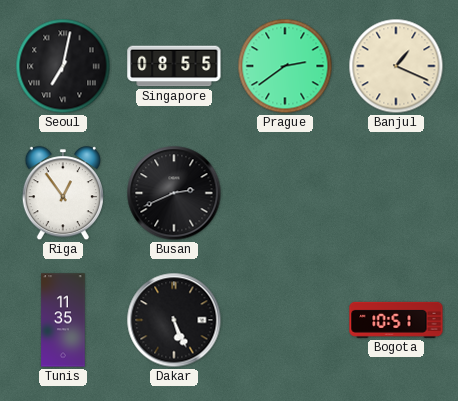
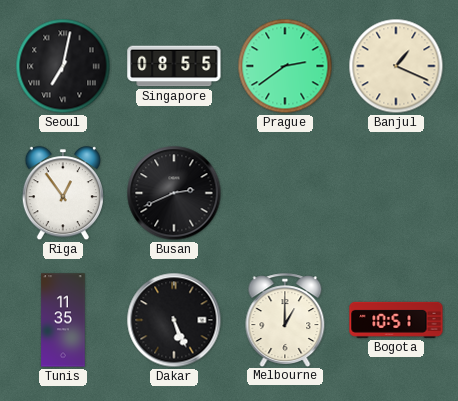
Melbourne: none -> 1:00 (285, 320)
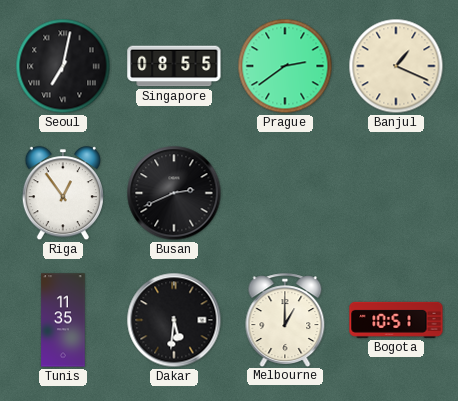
Dakar: 5:26 -> 5:31 (174, 320)
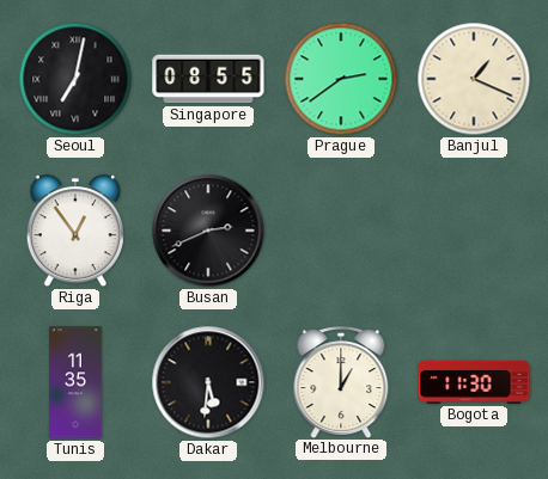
Bogota: 10:51 -> 11:30 (474, 382)
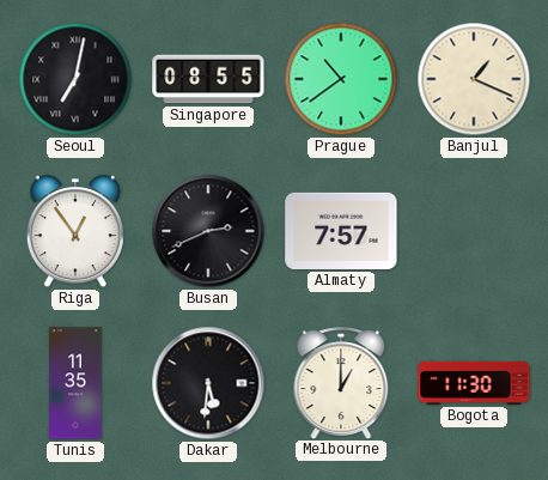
Prague: 2:39 -> 10:39 (341, 79)
Almaty: none -> 7:57 (341, 231)
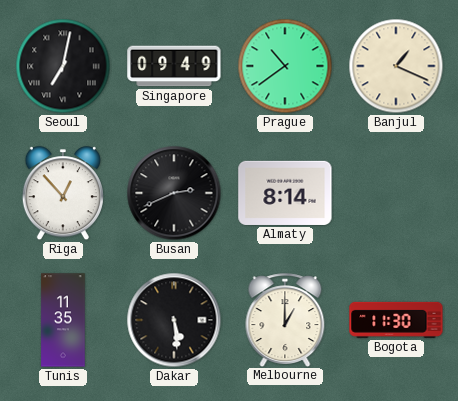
Singapore: 08:55 -> 09:49 (174, 66)
Riga: 12:54 -> 12:53 (63, 194)
Almaty: 7:57 -> 8:14 (285, 193)
Dakar: 5:31 -> 5:29 (174, 320)
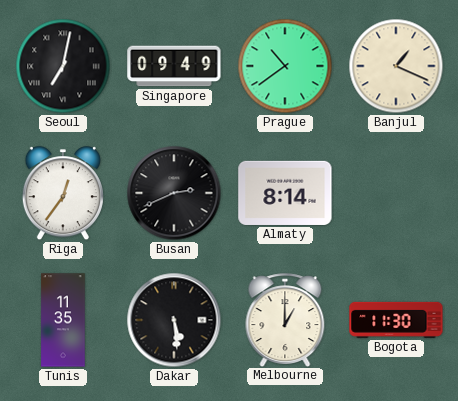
Riga: 12:53 -> 12:36 (63, 194)
